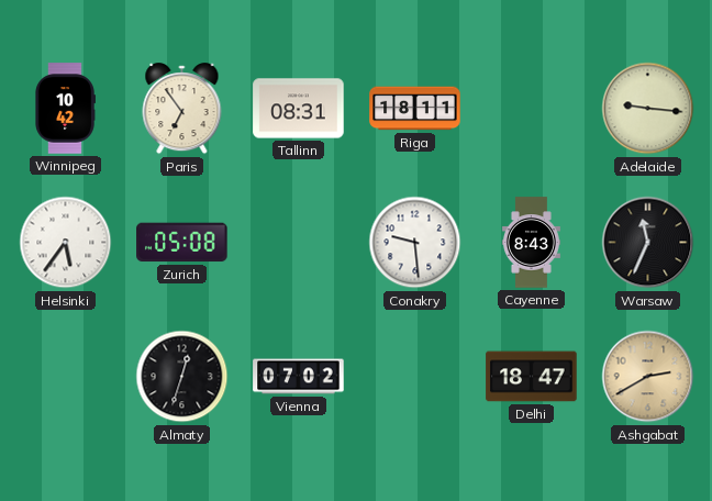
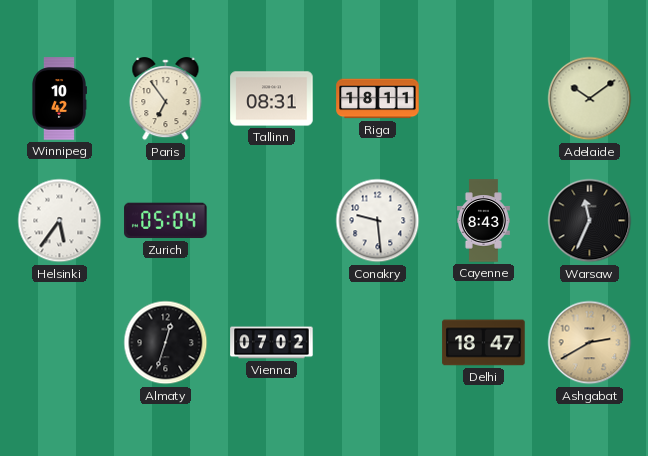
Adelaide: 9:16 -> 10:09 (590, 99)
Zurich: 05:08 -> 05:04 (166, 221)
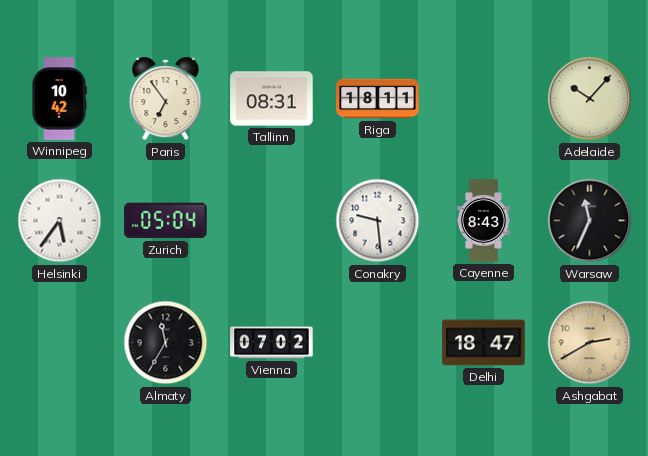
Adelaide: 10:09 -> 10:07 (590, 99)
Almaty: 12:33 -> 11:35 (166, 343)
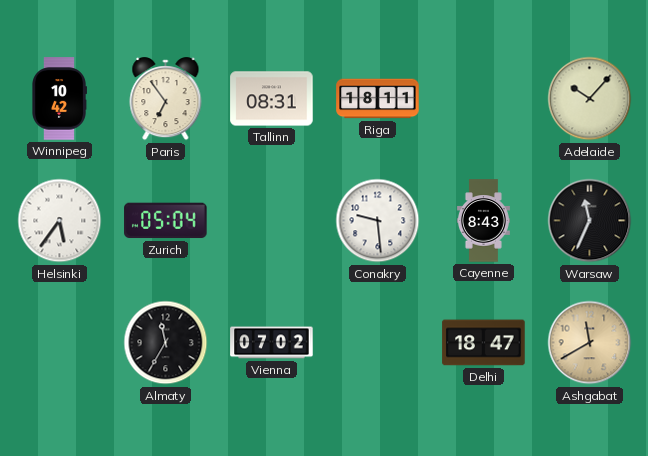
Ashgabat: 2:40 -> 11:40 (590, 343)
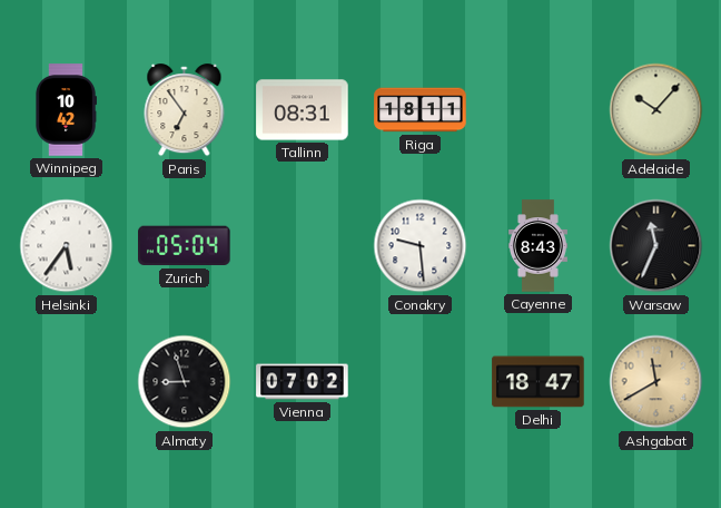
Almaty: 11:35 -> 8:57 (185, 382)
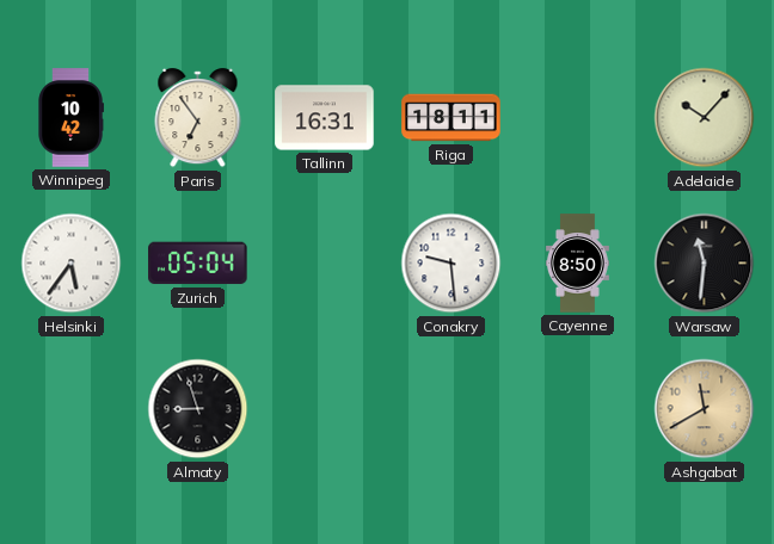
Tallinn: 08:31 -> 16:31 (325, 118)
Cayenne: 8:43 -> 8:50 (577, 264)
Warsaw: 11:34 -> 11:31 (705, 264)
Vienna: 07:02 -> none (303, 382)
Delhi: 18:47 -> none (539, 382)
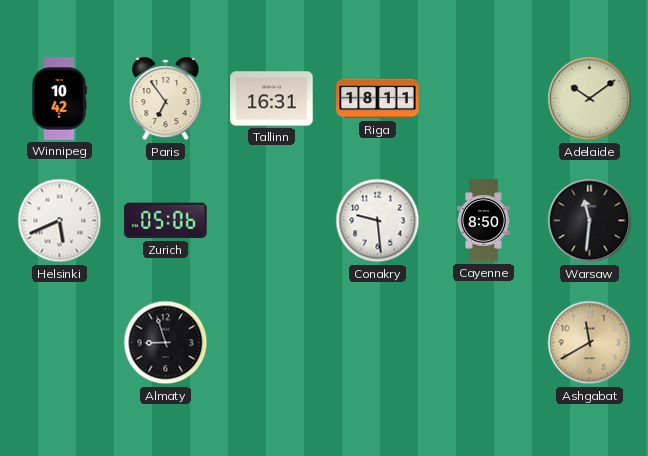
Adelaide: 10:07 -> 10:09 (590, 99)
Helsinki: 5:36 -> 5:41 (60, 221)
Zurich: 05:04 -> 05:06 (166, 221)
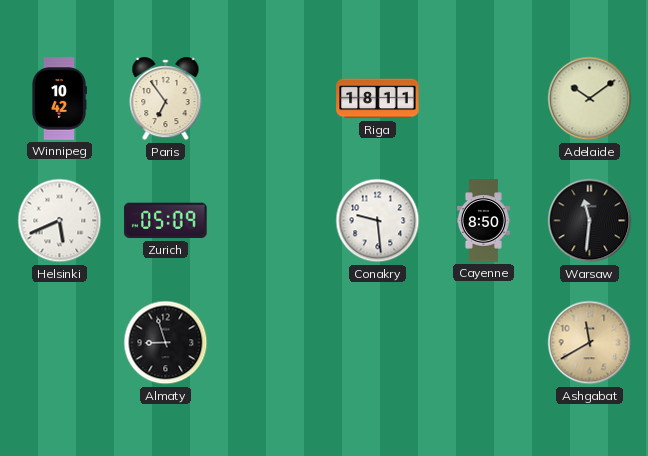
Tallinn: 16:31 -> none (272, 99)
Zurich: 05:06 -> 05:09 (166, 221)
